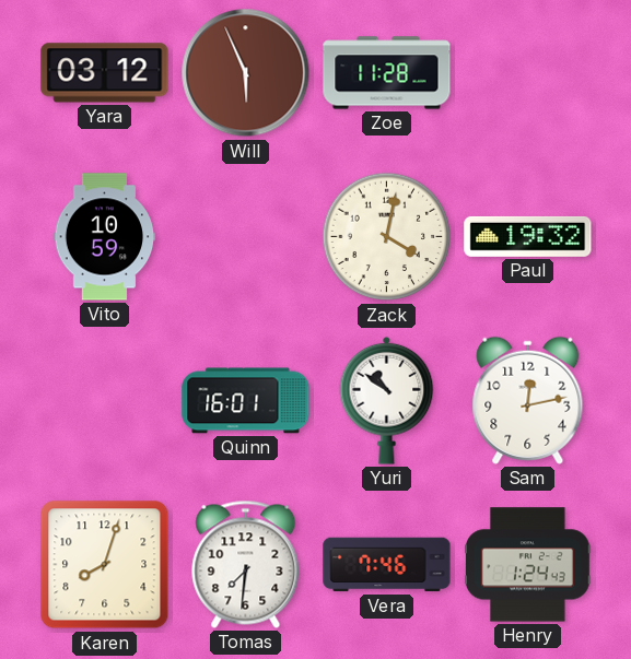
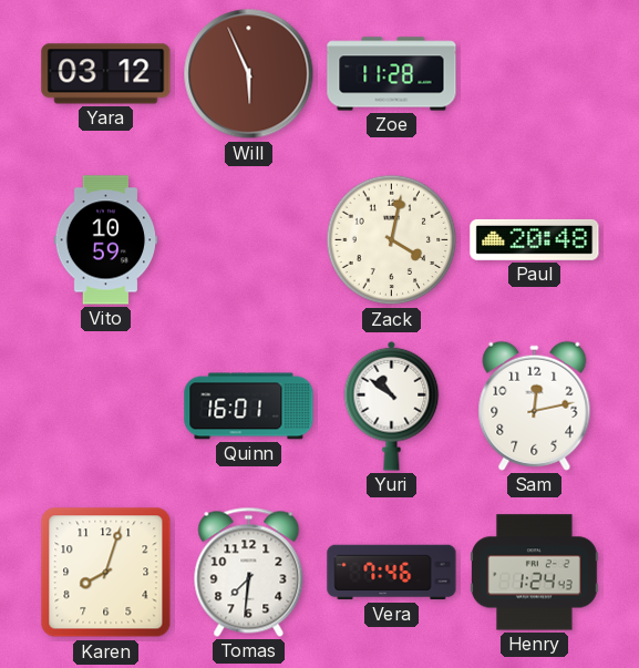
Paul: 19:32 -> 20:48 (535, 239)
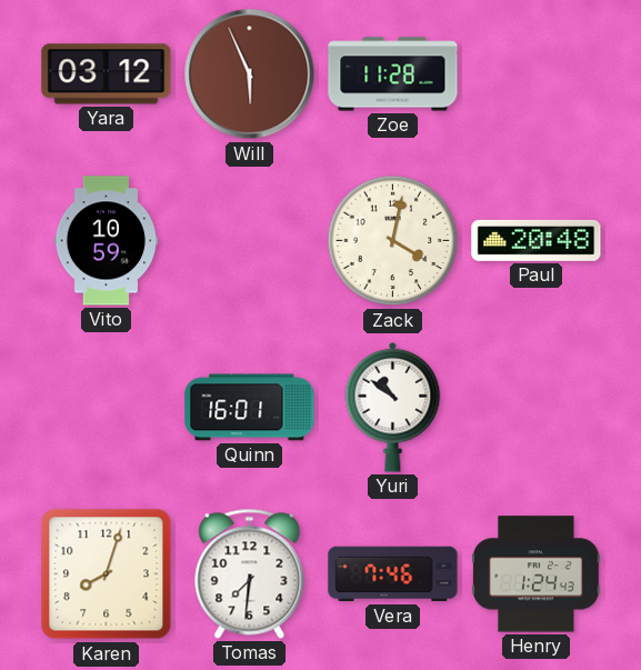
Sam: 12:13 -> none (535, 405)
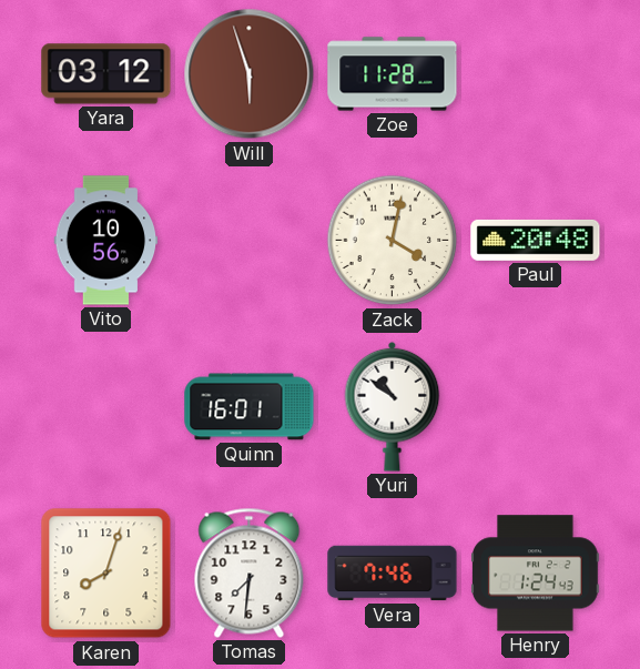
Will: 5:56 -> 5:57 (250, 74)
Vito: 10:59 -> 10:56 (106, 241)
